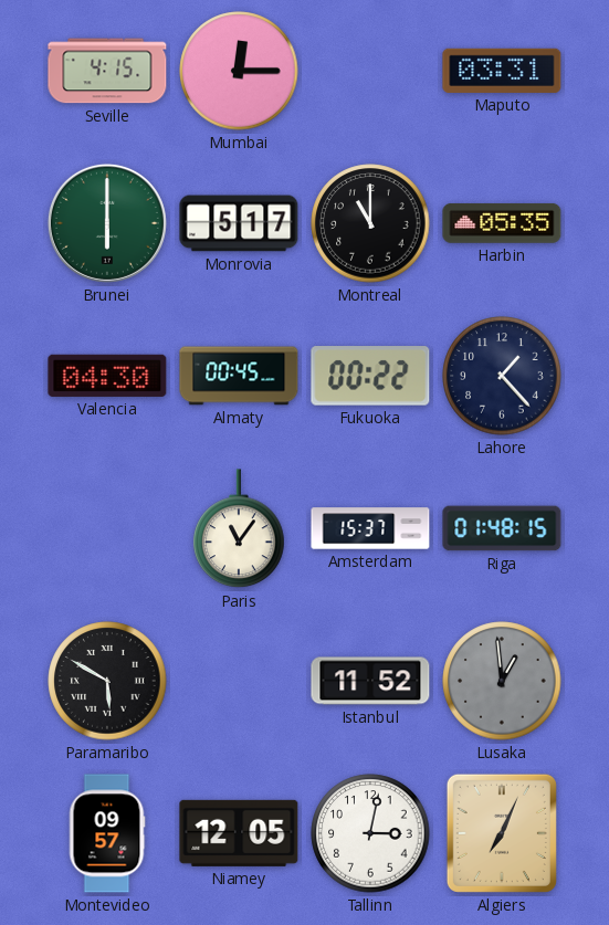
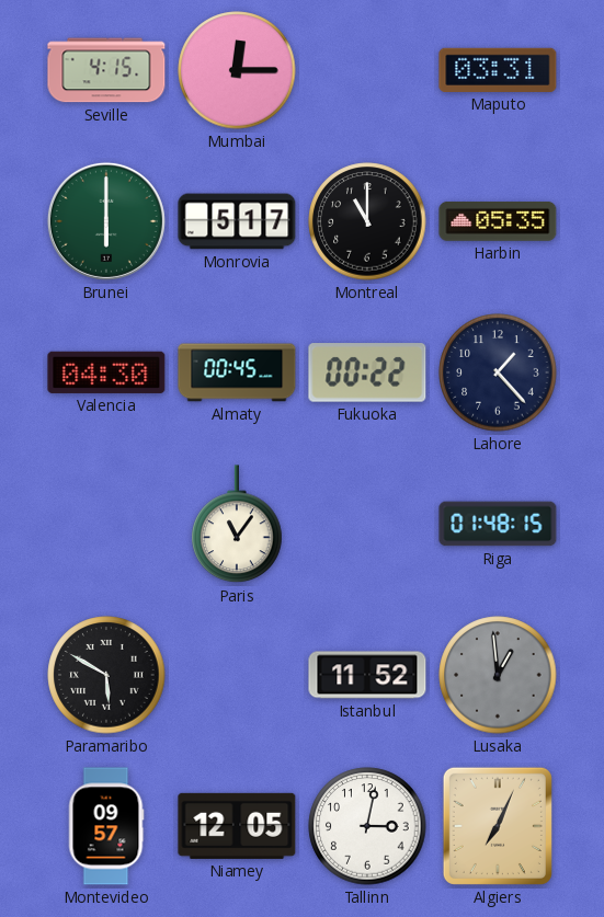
Amsterdam: 15:37 -> none (370, 528)
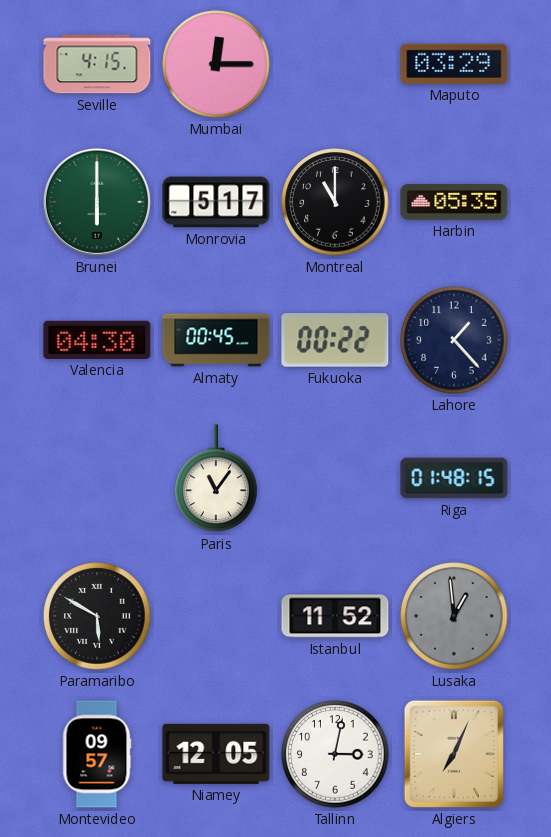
Maputo: 03:31 -> 03:29 (454, 64)
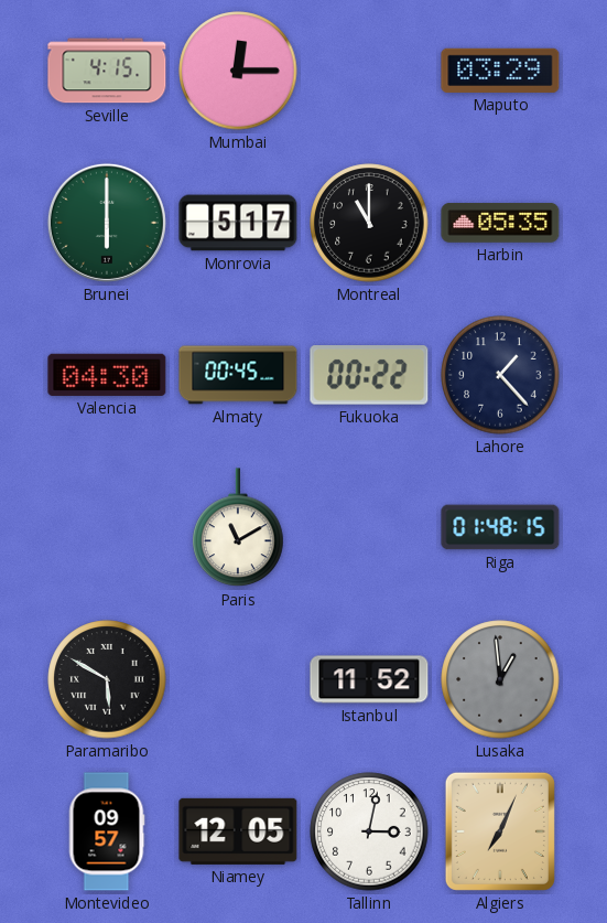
Paris: 11:06 -> 11:10 (238, 528)
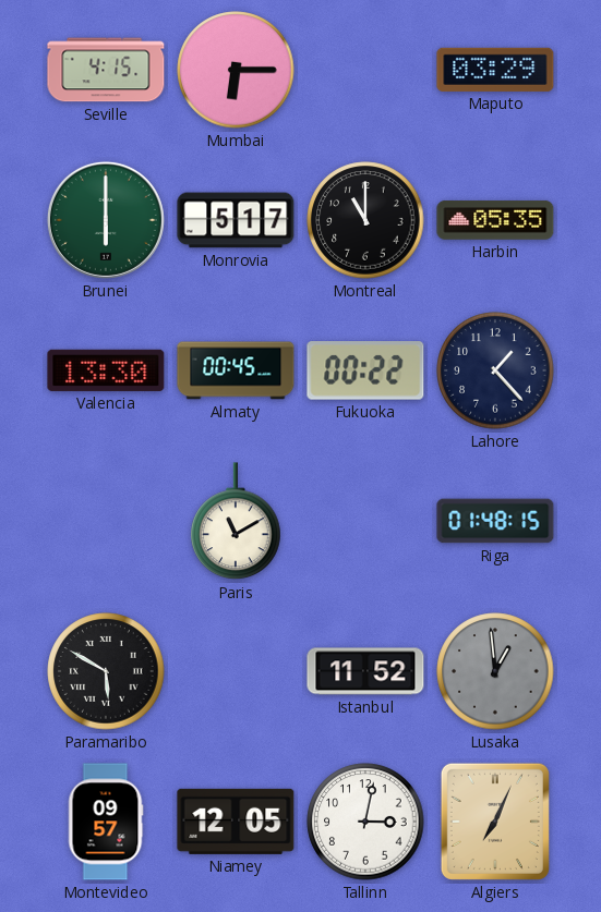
Mumbai: 12:15 -> 6:15 (236, 70)
Valencia: 04:30 -> 13:30 (106, 370)
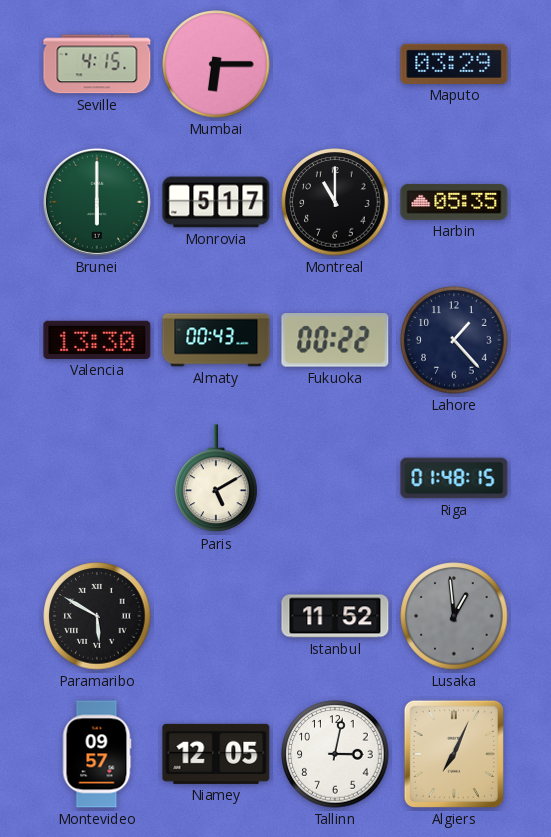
Almaty: 00:45 -> 00:43 (216, 340)
Paris: 11:10 -> 5:10 (216, 479)
